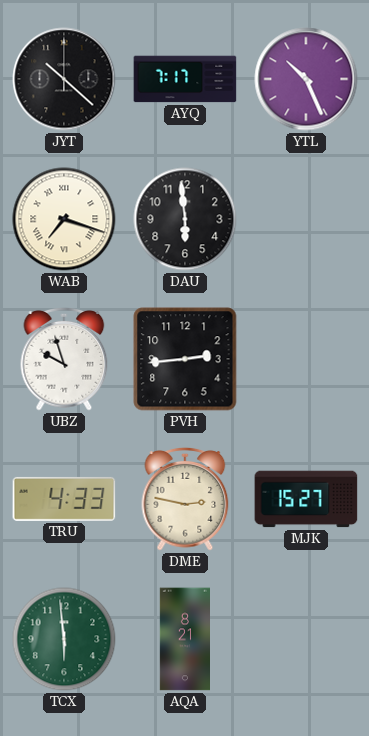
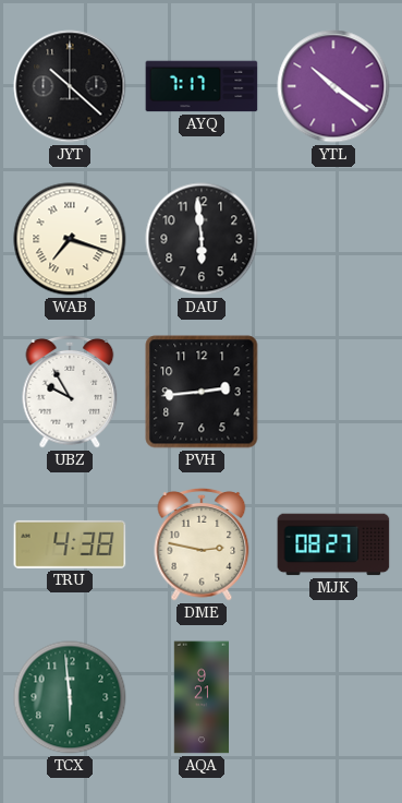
YTL: 10:26 -> 10:21 (333, 86)
UBZ: 9:57 -> 9:55 (70, 392)
TRU: 4:33 -> 4:38 (70, 544)
MJK: 15:27 -> 08:27 (333, 544)
AQA: 8:21 -> 9:21 (200, 697)
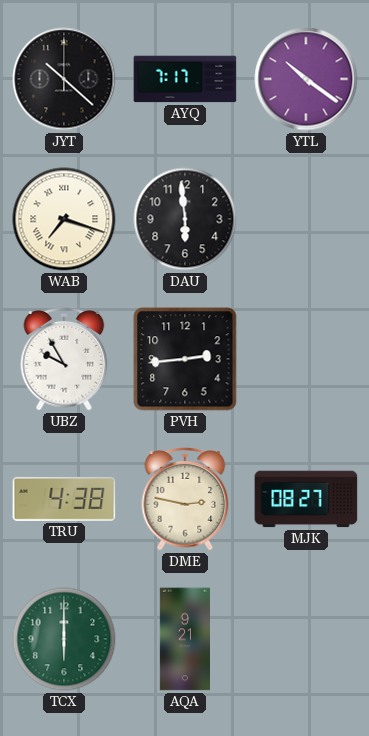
TCX: 5:59 -> 6:00 (64, 639)
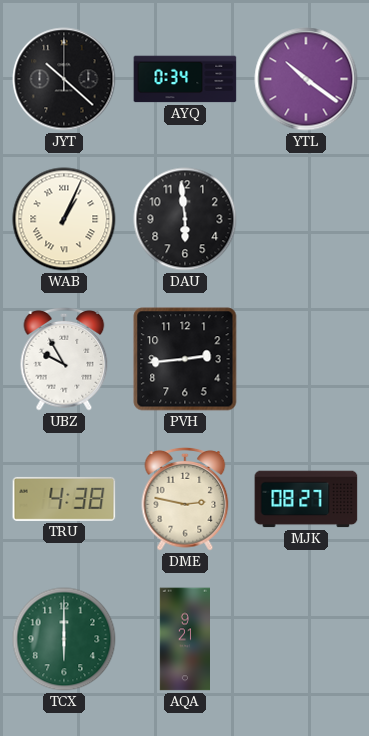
AYQ: 7:17 -> 0:34 (185, 79)
WAB: 7:18 -> 1:04 (64, 219)
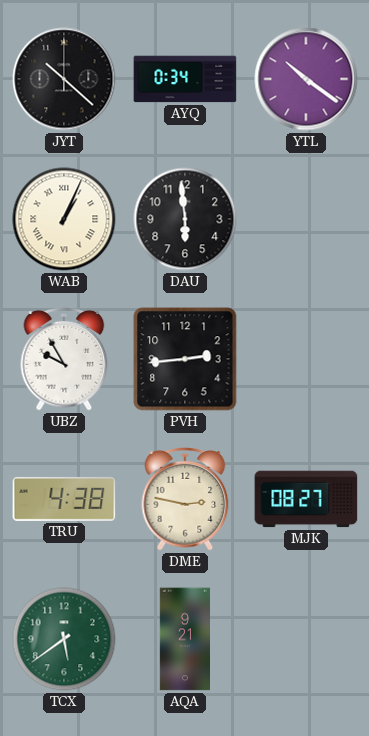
TCX: 6:00 -> 5:39 (64, 639)
